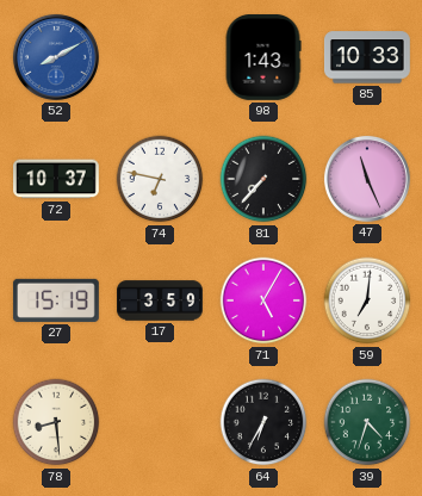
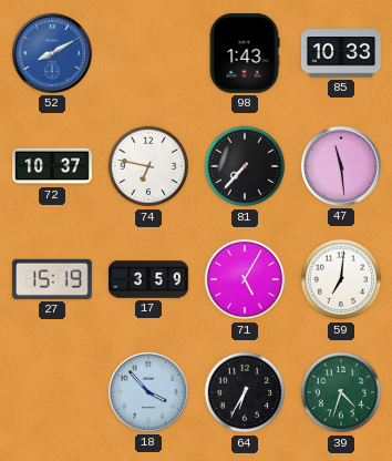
47: 11:26 -> 11:29 (341, 166)
78: 8:29 -> none (56, 422)
18: none -> 3:53 (148, 392)
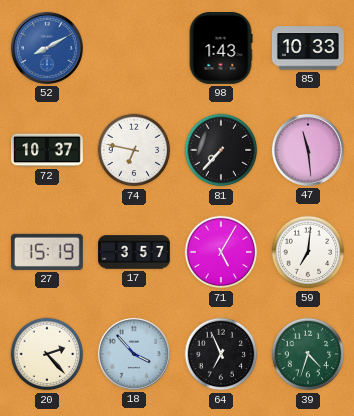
17: 3:59 -> 3:57 (135, 252)
20: none -> 2:23 (47, 354)
64: 6:35 -> 6:56 (221, 354)
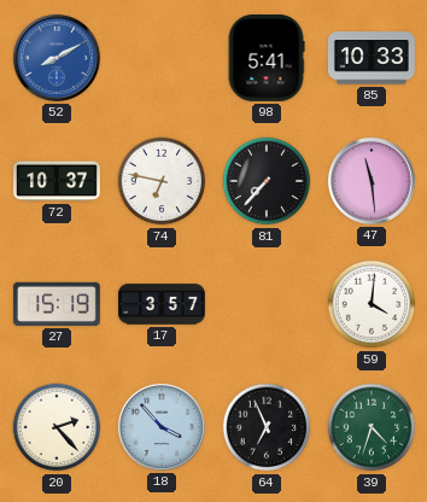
98: 1:43 -> 5:41 (267, 59)
71: 5:05 -> none (221, 252)
59: 7:01 -> 4:01 (372, 304)
